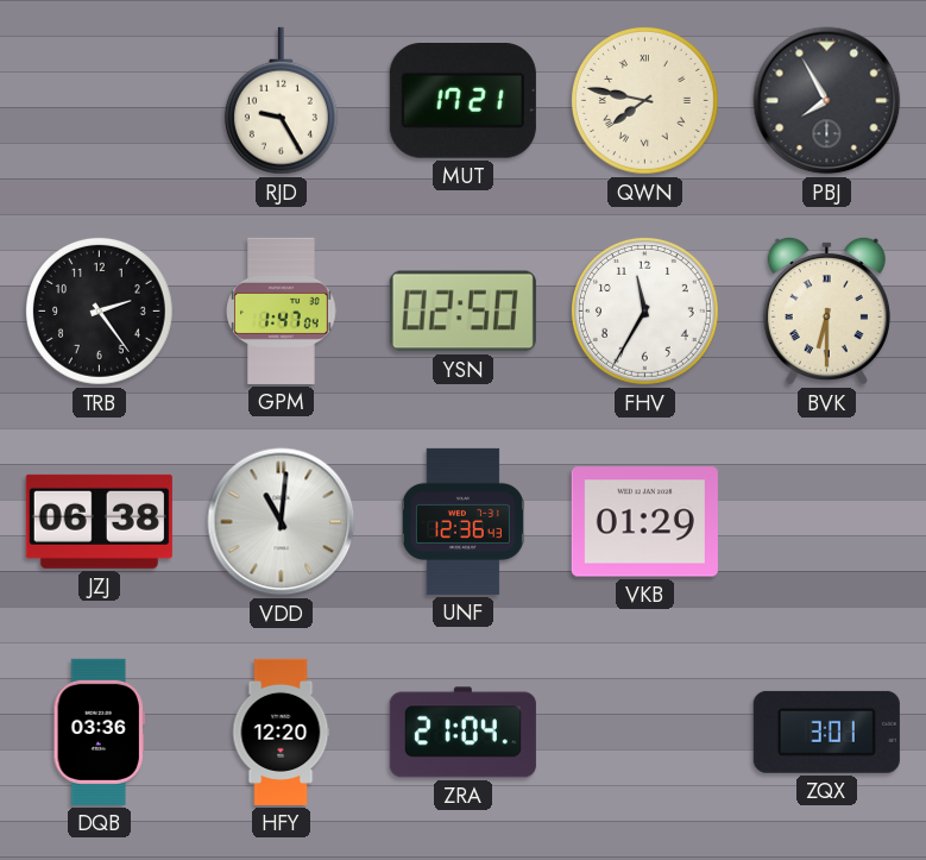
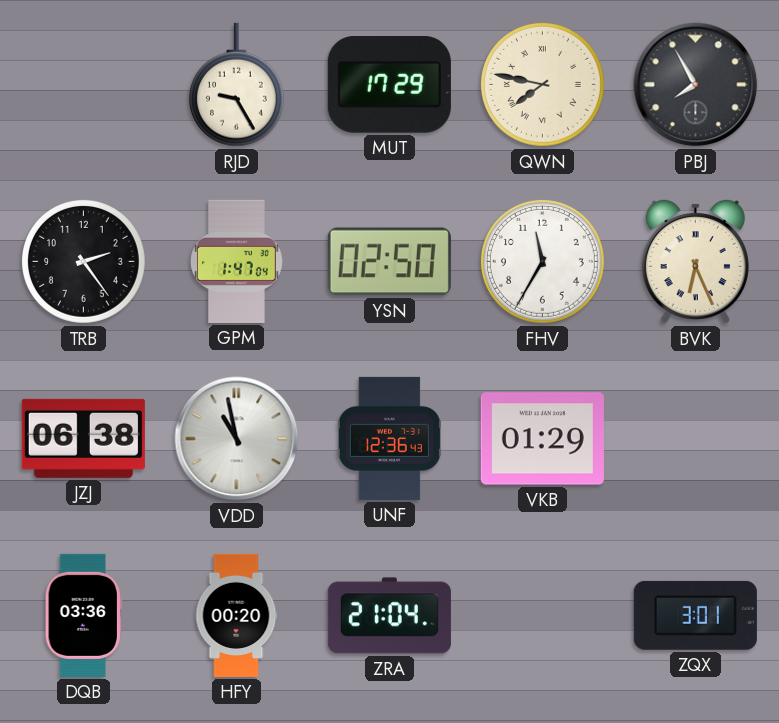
MUT: 17:21 -> 17:29 (389, 85)
BVK: 6:30 -> 6:26 (695, 261)
VDD: 11:01 -> 10:58 (237, 439)
HFY: 12:20 -> 00:20 (236, 615)
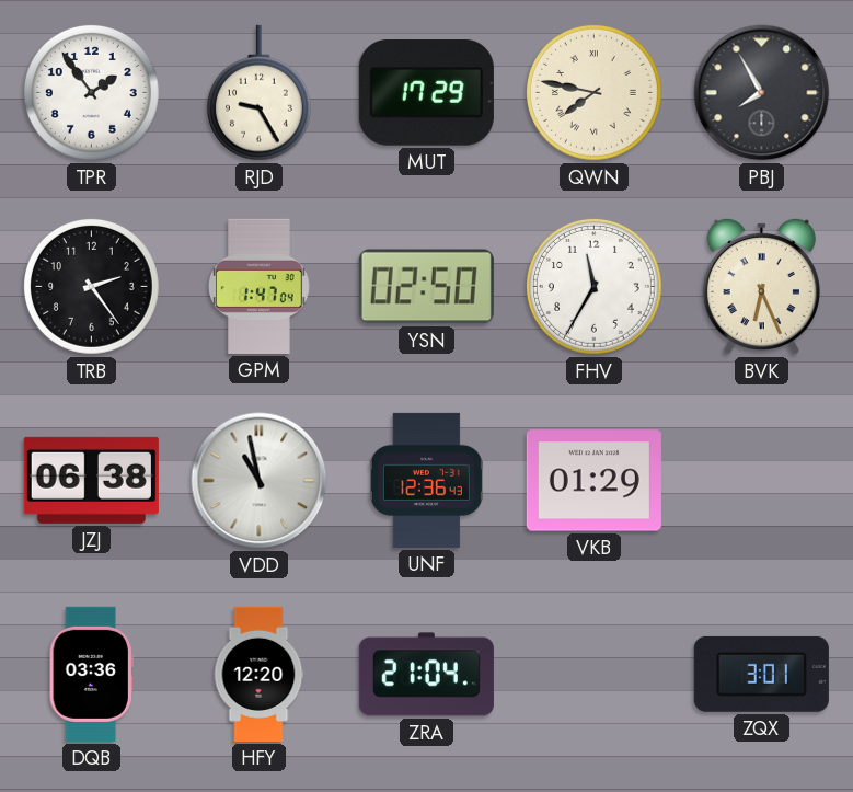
TPR: none -> 1:54 (91, 92)
HFY: 00:20 -> 12:20 (258, 674)
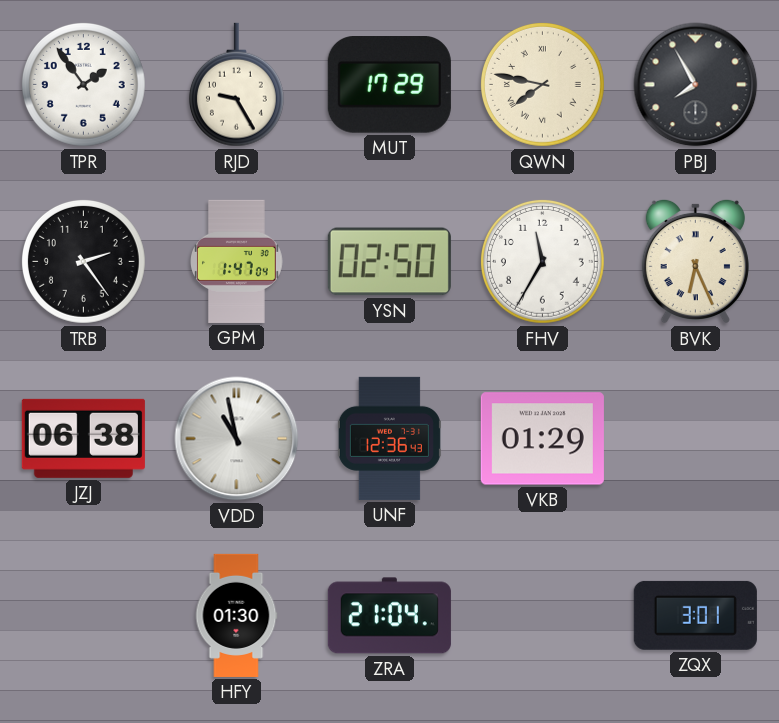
DQB: 03:36 -> none (91, 674)
HFY: 12:20 -> 01:30 (236, 615)
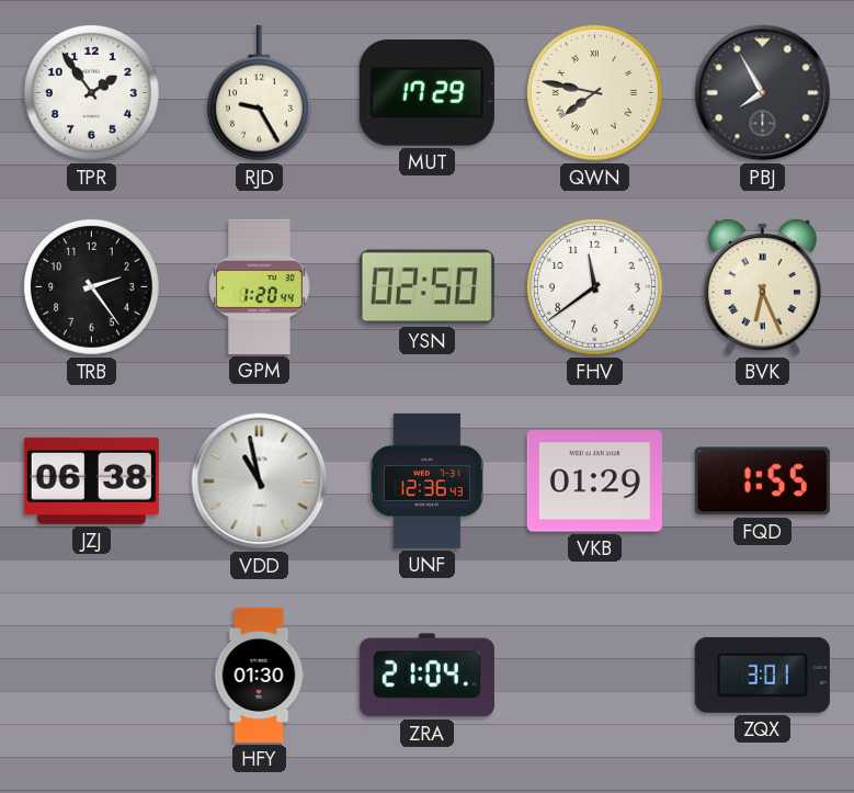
GPM: 1:47 -> 1:20 (260, 286)
FHV: 11:35 -> 11:39 (594, 286)
FQD: none -> 1:55 (762, 482)
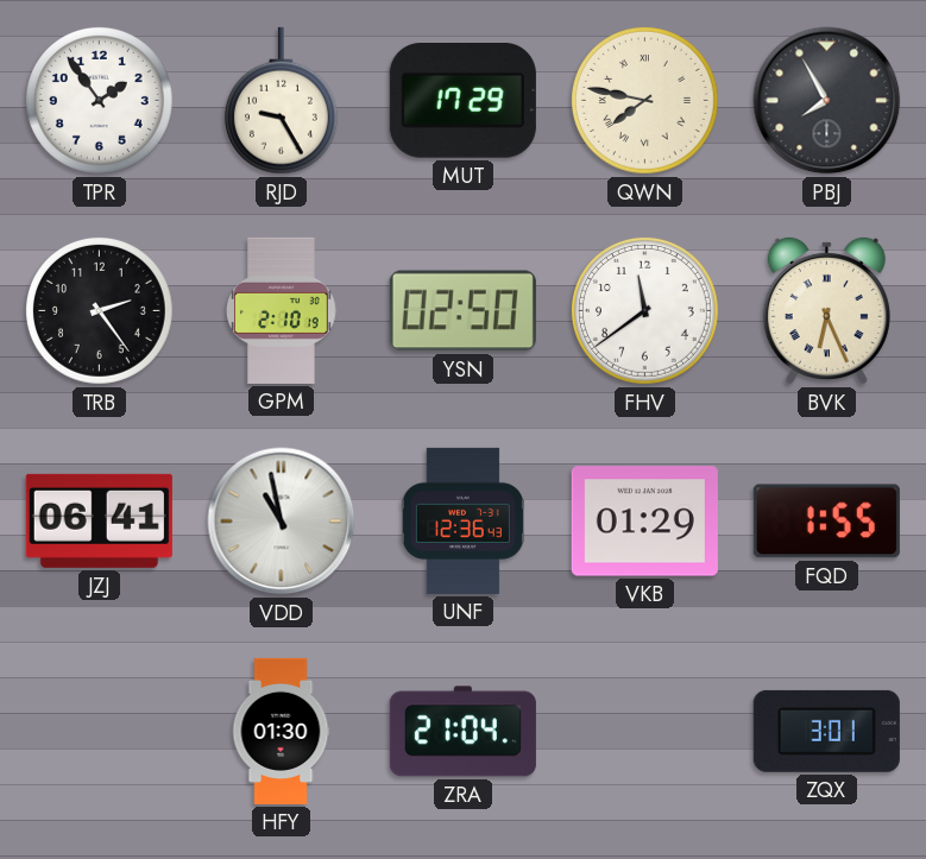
GPM: 1:20 -> 2:10 (282, 310)
JZJ: 06:38 -> 06:41 (99, 520)
